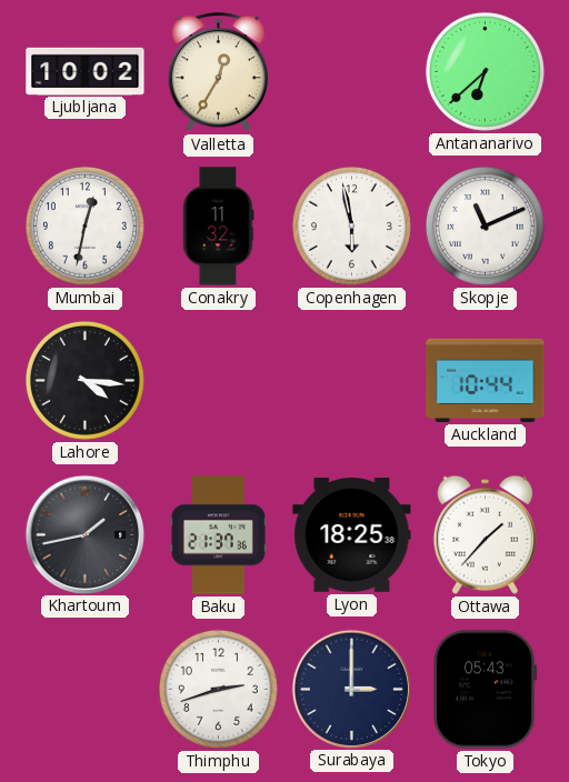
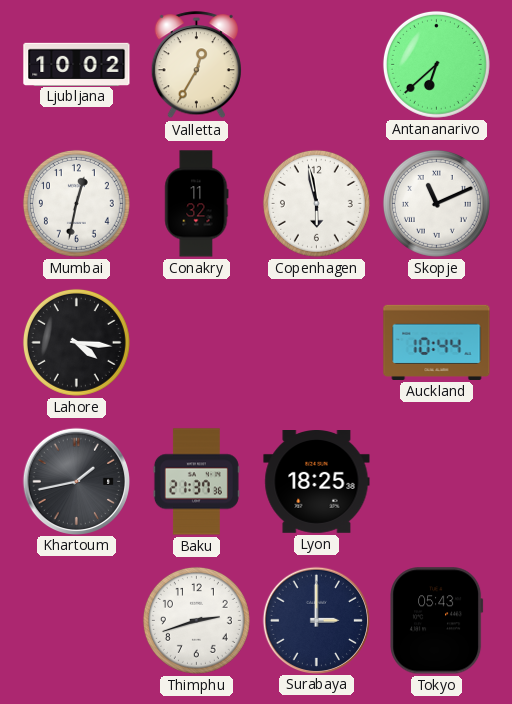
Ottawa: 1:37 -> none (485, 534)
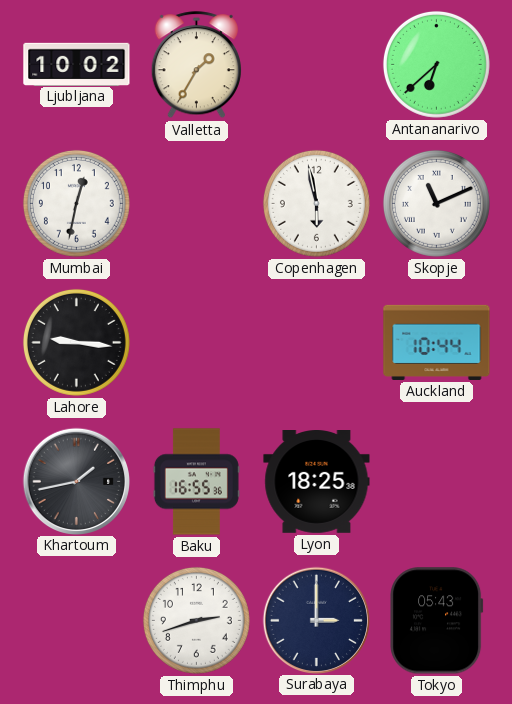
Valletta: 12:35 -> 1:35 (196, 65)
Conakry: 11:32 -> none (197, 204)
Lahore: 4:16 -> 9:16 (76, 342)
Baku: 21:37 -> 16:55 (196, 482)
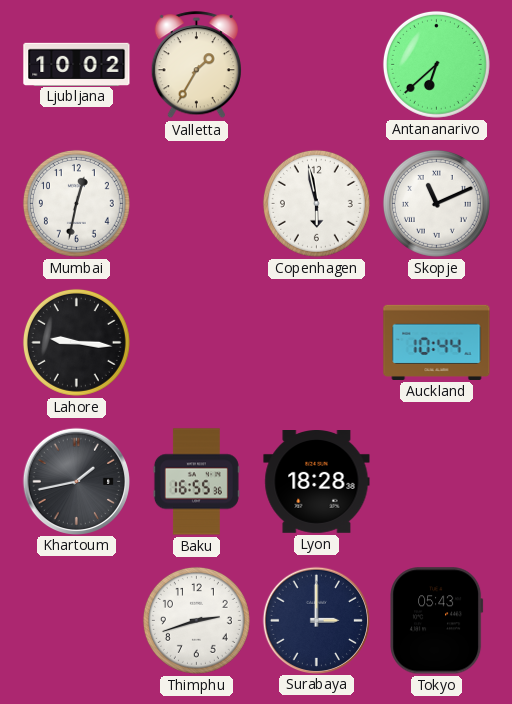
Lyon: 18:25 -> 18:28 (317, 482)
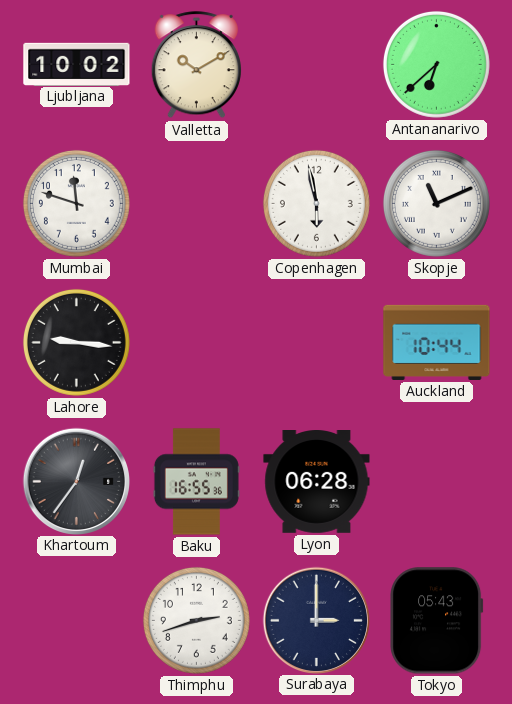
Valletta: 1:35 -> 10:10 (196, 65)
Mumbai: 12:32 -> 11:48 (76, 203)
Khartoum: 1:43 -> 12:36 (76, 481)
Lyon: 18:28 -> 06:28 (317, 482)
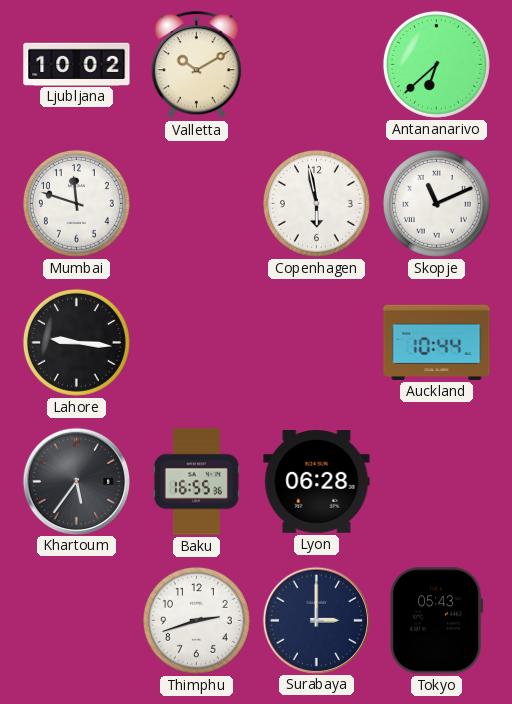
Khartoum: 12:36 -> 5:36 (76, 481)
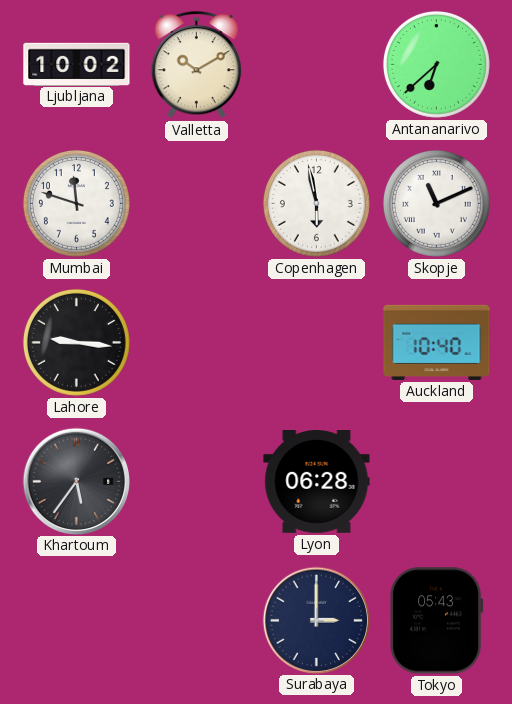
Auckland: 10:44 -> 10:40 (437, 342)
Baku: 16:55 -> none (196, 482)
Thimphu: 2:42 -> none (196, 620)
